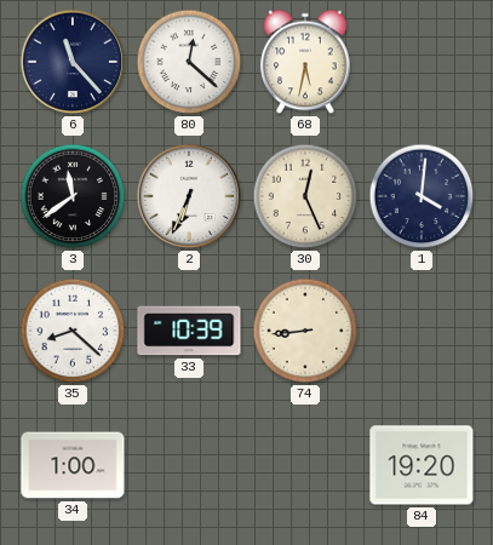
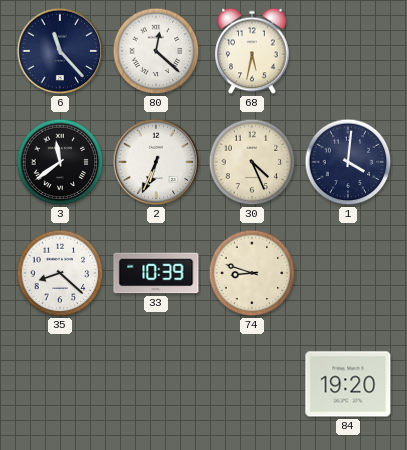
30: 12:26 -> 4:26 (252, 162)
74: 8:44 -> 8:48 (252, 273)
34: 1:00 -> none (73, 465)
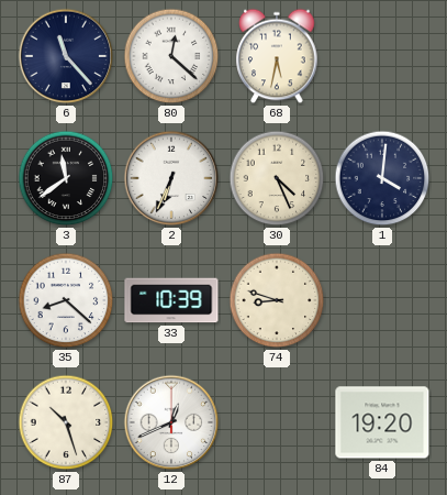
87: none -> 10:27 (66, 422)
12: none -> 12:41 (171, 422)
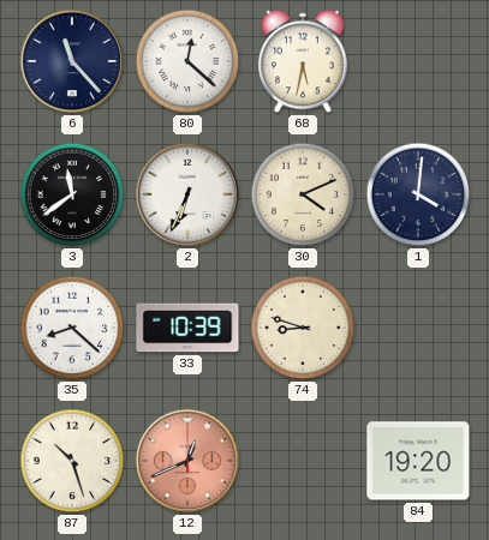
30: 4:26 -> 4:11 (303, 194)
12 dial: white -> salmon (187, 461)
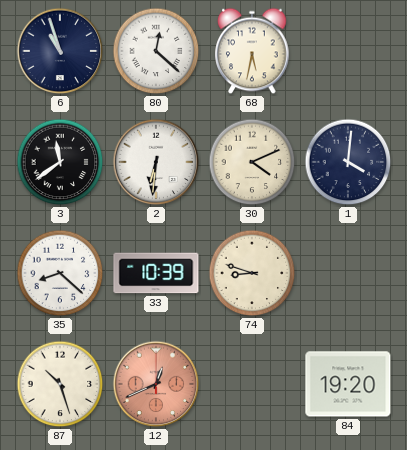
6: 11:23 -> 10:57 (60, 51)
2: 6:34 -> 6:31 (156, 162)
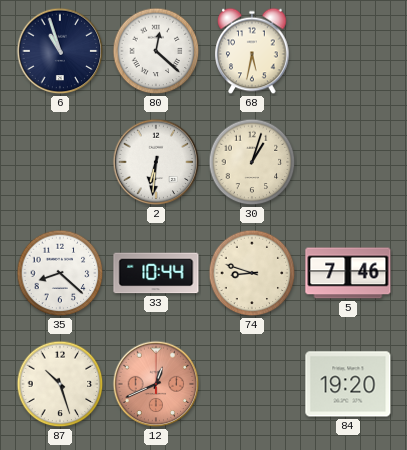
3: 11:39 -> none (60, 162)
30: 4:11 -> 1:03 (252, 162)
1: 4:01 -> none (348, 162)
33: 10:39 -> 10:44 (156, 273)
5: none -> 7:46 (348, 273)
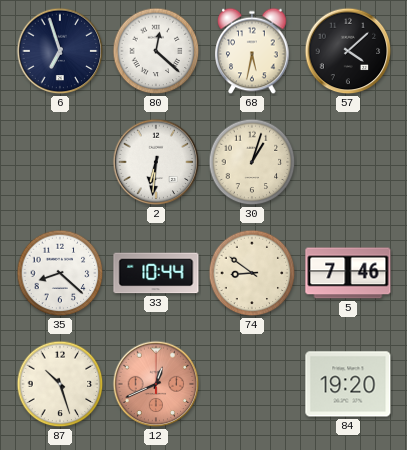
6: 10:57 -> 6:57 (60, 51)
57: none -> 4:08 (348, 51)
74: 8:48 -> 8:51 (252, 273)
